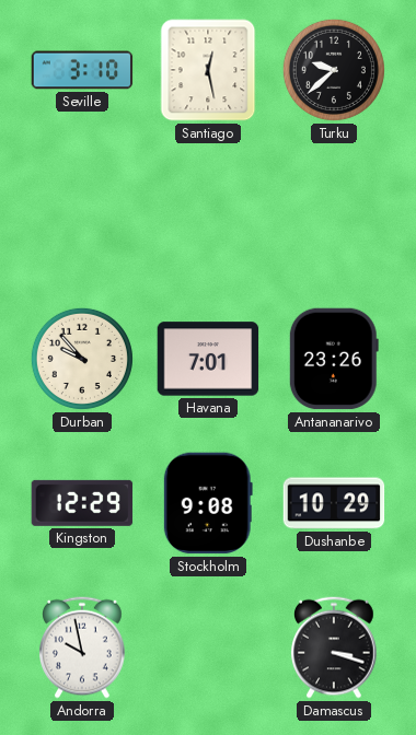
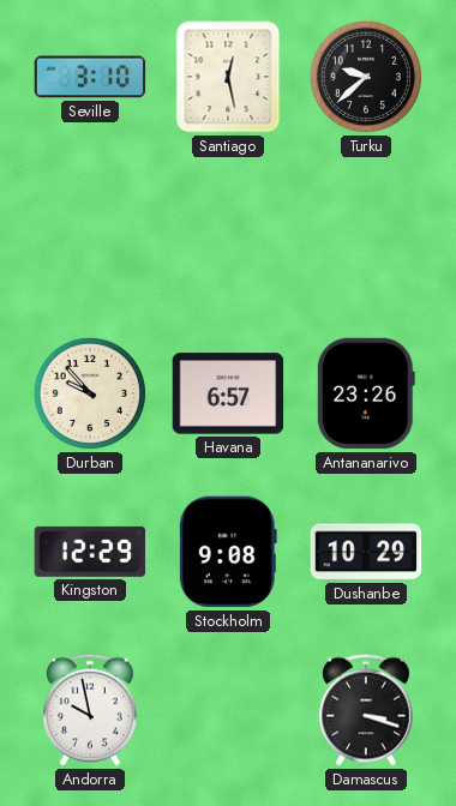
Havana: 7:01 -> 6:57 (228, 393)
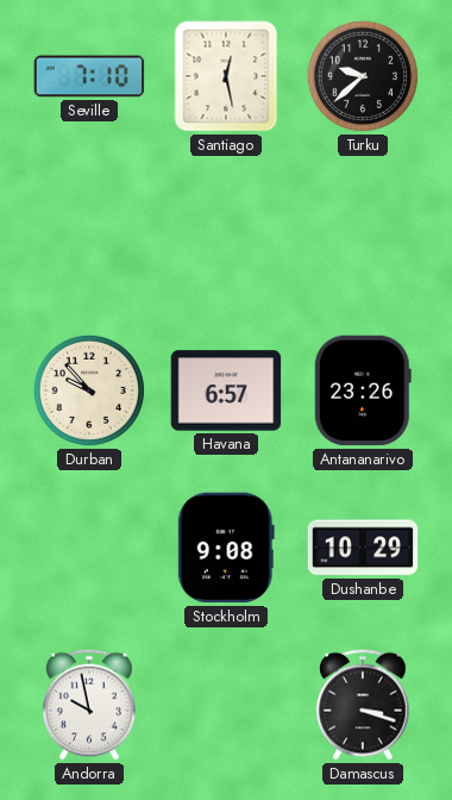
Seville: 3:10 -> 7:10 (89, 76)
Kingston: 12:29 -> none (90, 552)
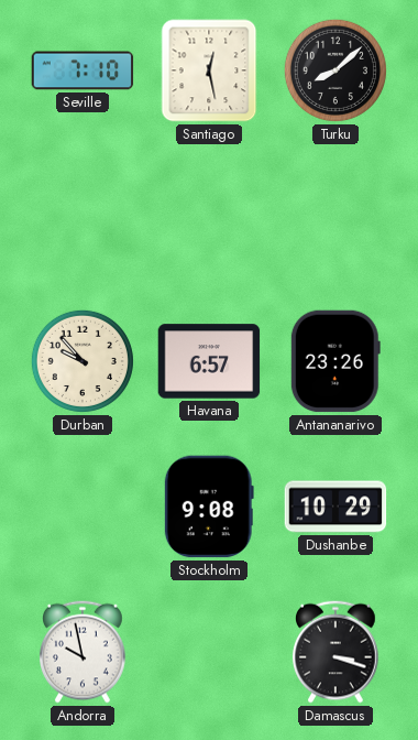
Turku: 9:38 -> 8:08 (335, 70)
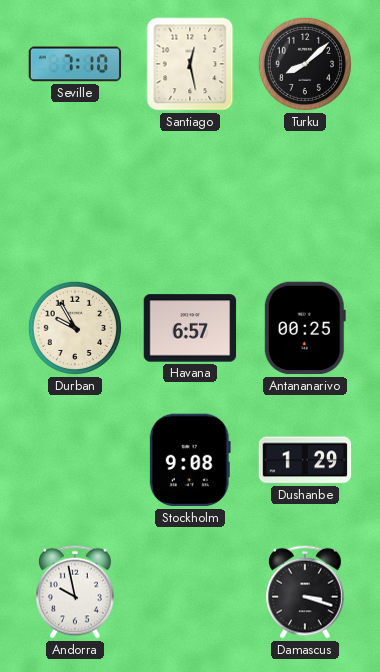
Durban: 9:53 -> 9:55 (75, 328)
Antananarivo: 23:26 -> 00:25 (305, 328)
Dushanbe: 10:29 -> 1:29 (305, 460)
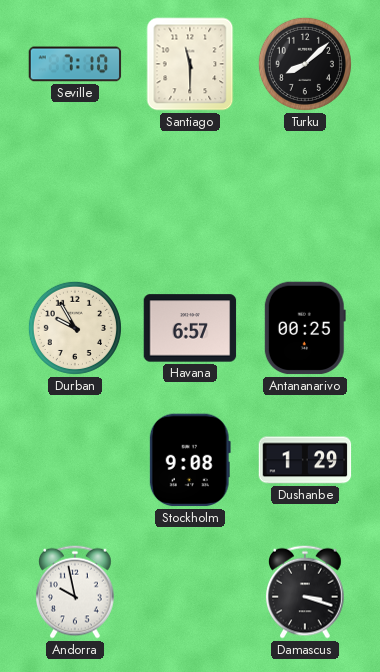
Santiago: 12:28 -> 11:30 (190, 64)
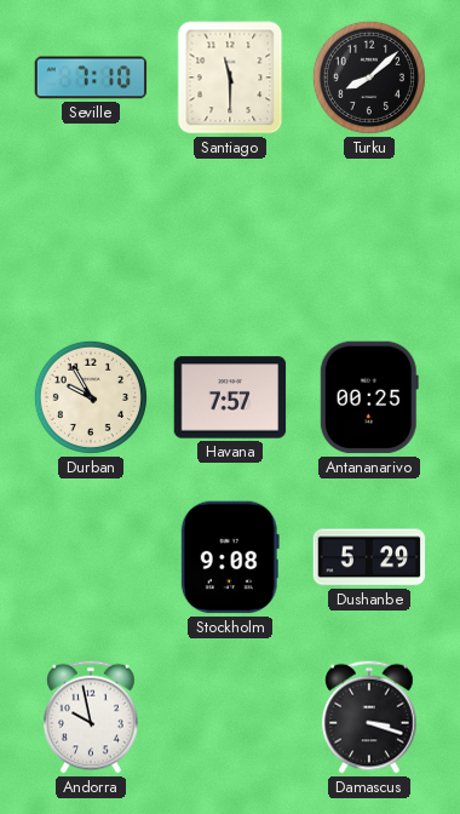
Havana: 6:57 -> 7:57 (230, 397)
Dushanbe: 1:29 -> 5:29 (369, 557)
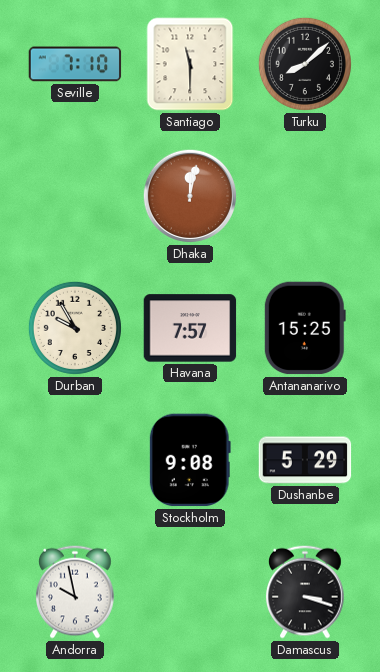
Dhaka: none -> 12:02 (190, 196)
Antananarivo: 00:25 -> 15:25 (305, 328)
